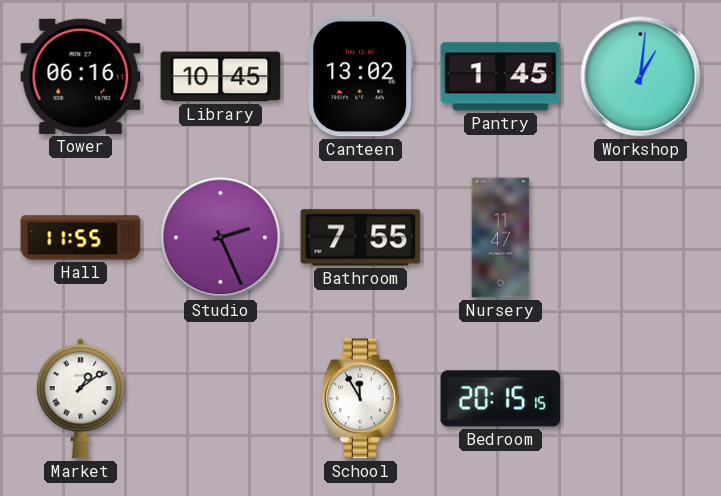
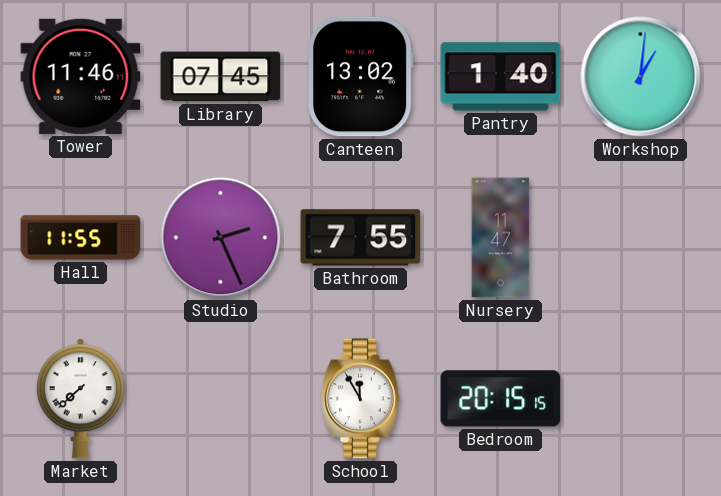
Tower: 06:16 -> 11:46 (81, 76)
Library: 10:45 -> 07:45 (221, 77)
Pantry: 1:45 -> 1:40 (501, 77)
Market: 1:09 -> 7:38 (80, 399)
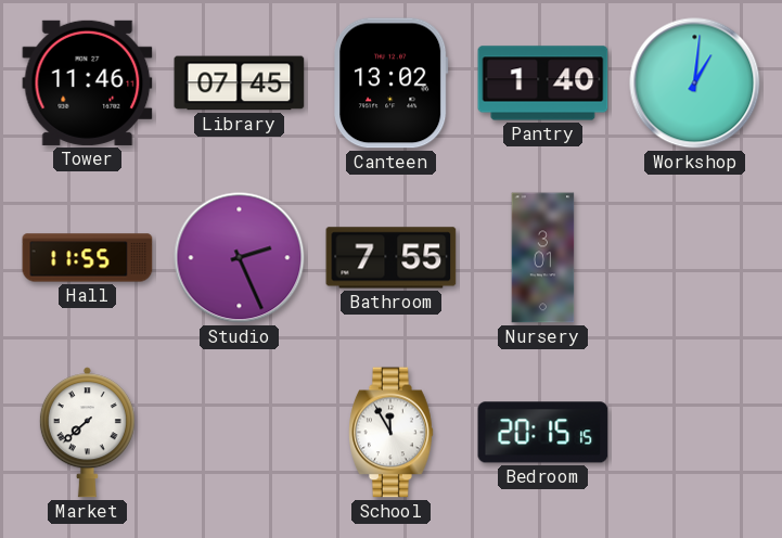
Nursery: 11:47 -> 3:01 (543, 258)
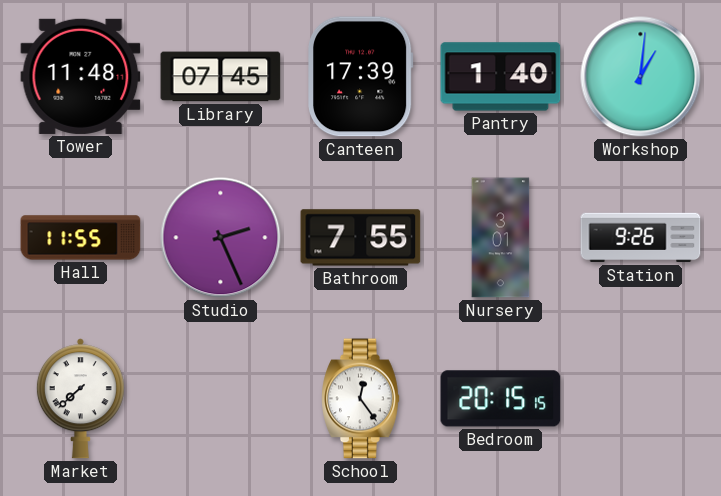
Tower: 11:46 -> 11:48 (81, 76)
Canteen: 13:02 -> 17:39 (360, 77)
Station: none -> 9:26 (641, 238)
School: 11:55 -> 12:24 (361, 399)
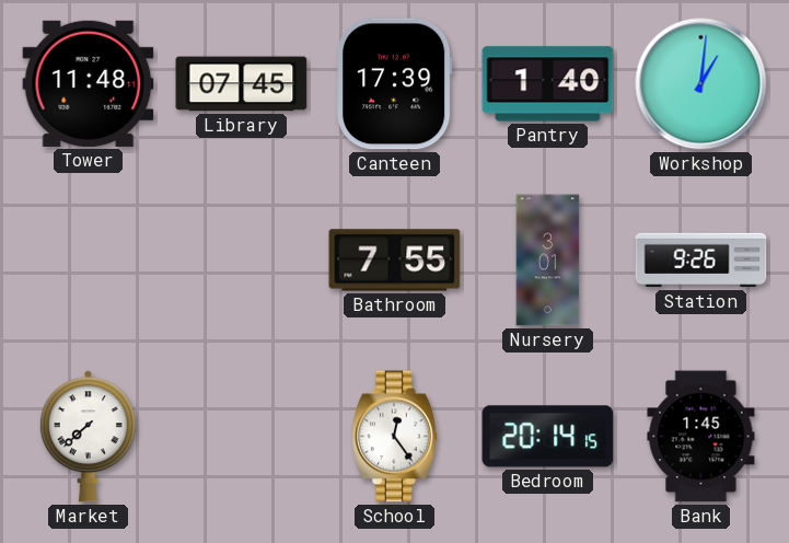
Hall: 11:55 -> none (81, 238)
Studio: 2:26 -> none (221, 238)
Bedroom: 20:15 -> 20:14 (548, 437)
Bank: none -> 1:45 (701, 437)
